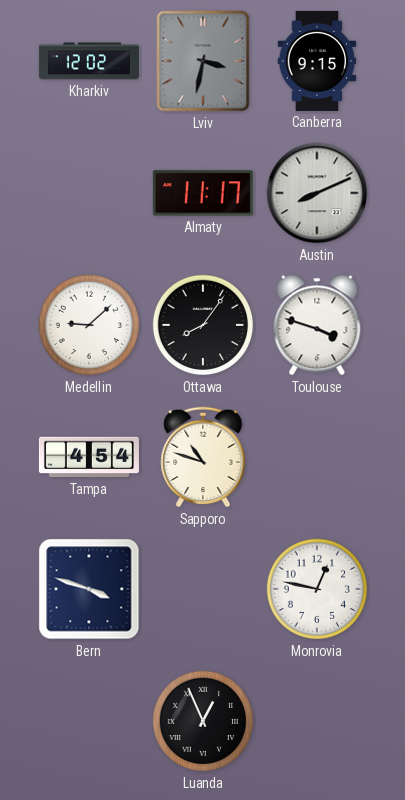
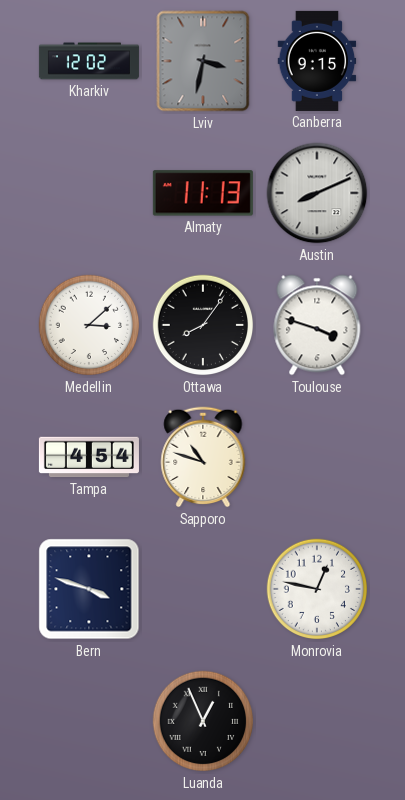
Almaty: 11:17 -> 11:13 (203, 193)
Medellin: 9:08 -> 3:08 (89, 325)
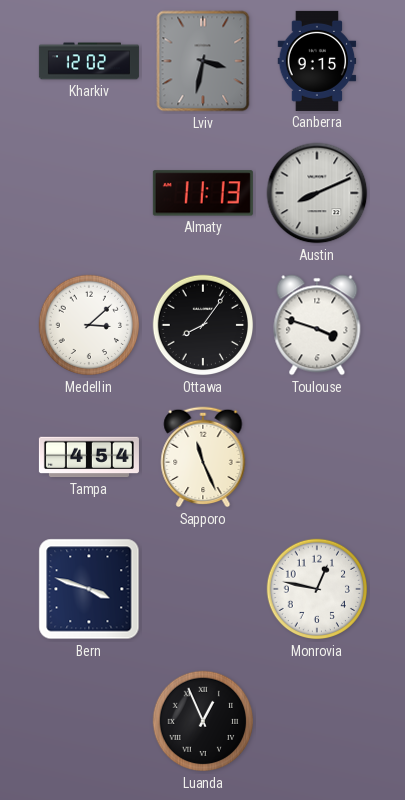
Sapporo: 10:48 -> 11:26 (203, 457)
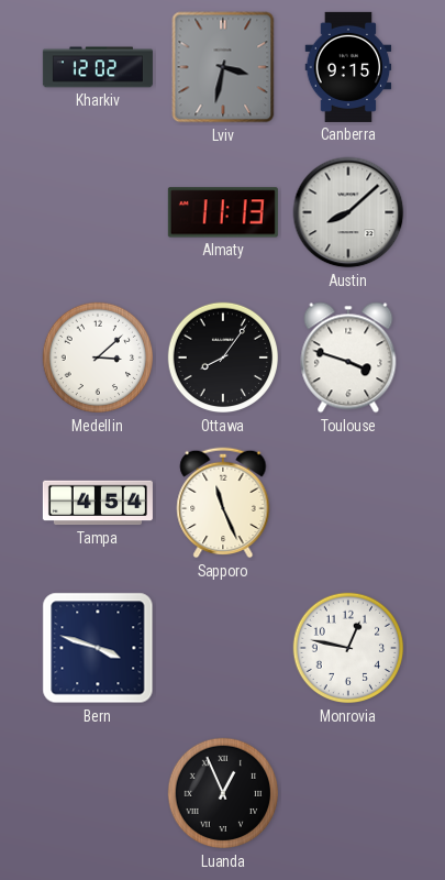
Austin: 8:11 -> 8:08 (348, 212)
